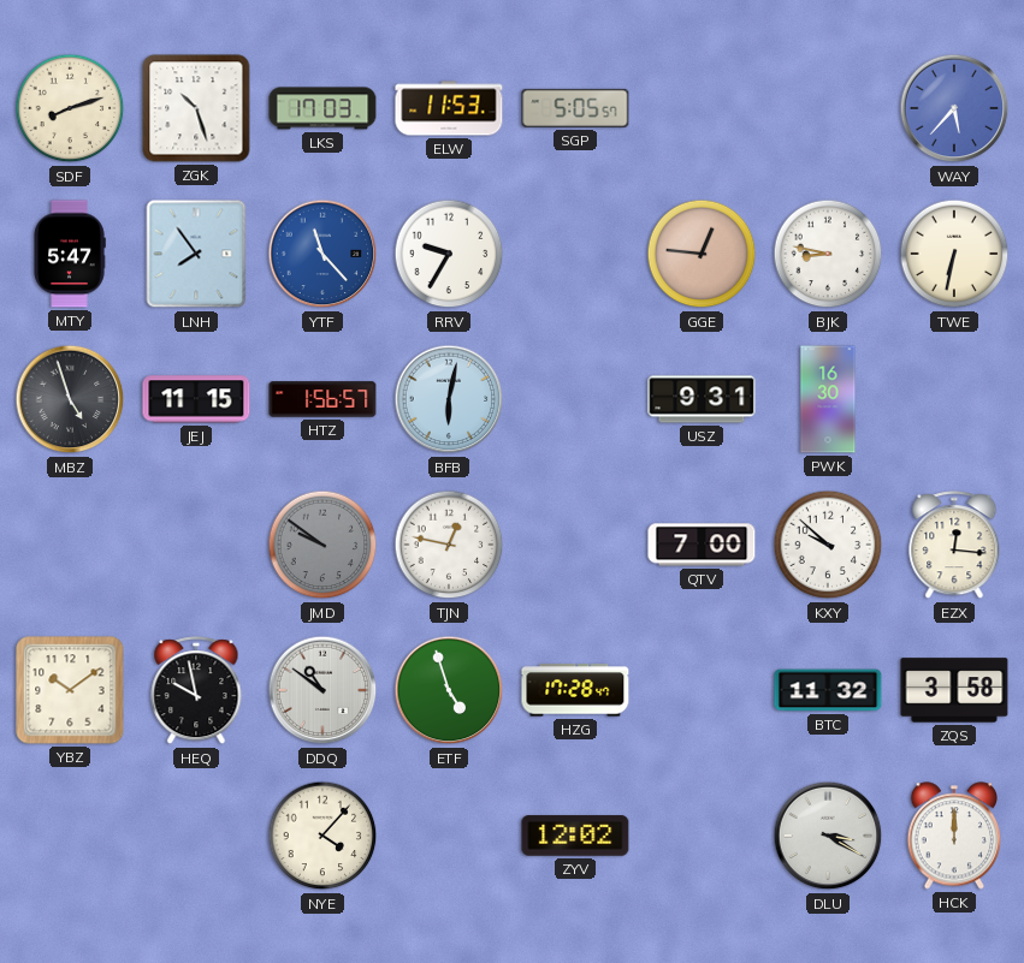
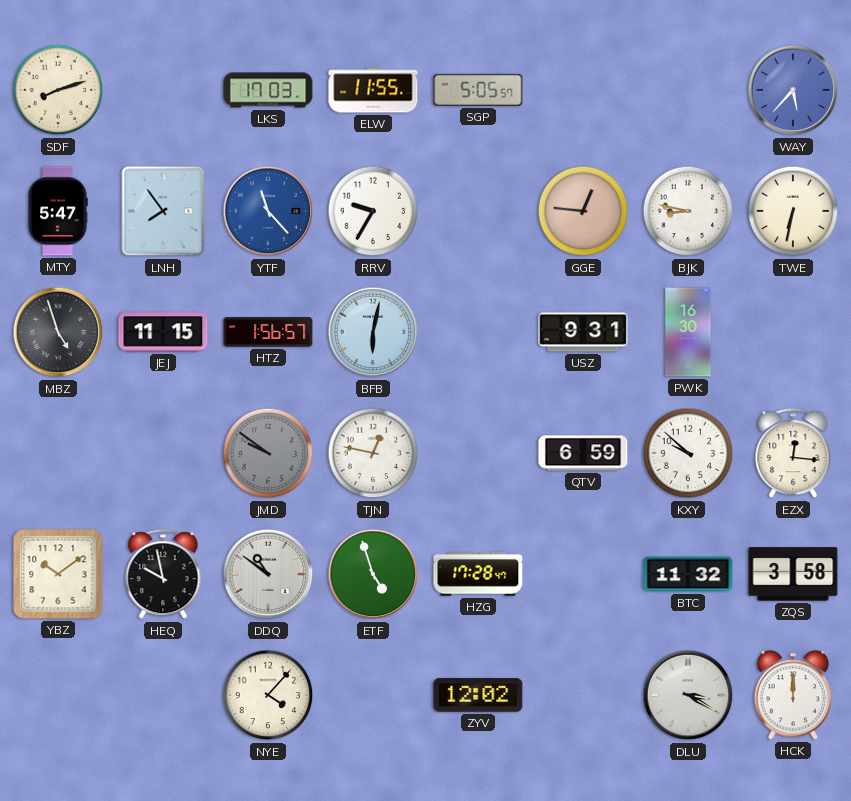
ZGK: 10:27 -> none (196, 108)
ELW: 11:53 -> 11:55 (373, 90)
QTV: 7:00 -> 6:59 (583, 453)
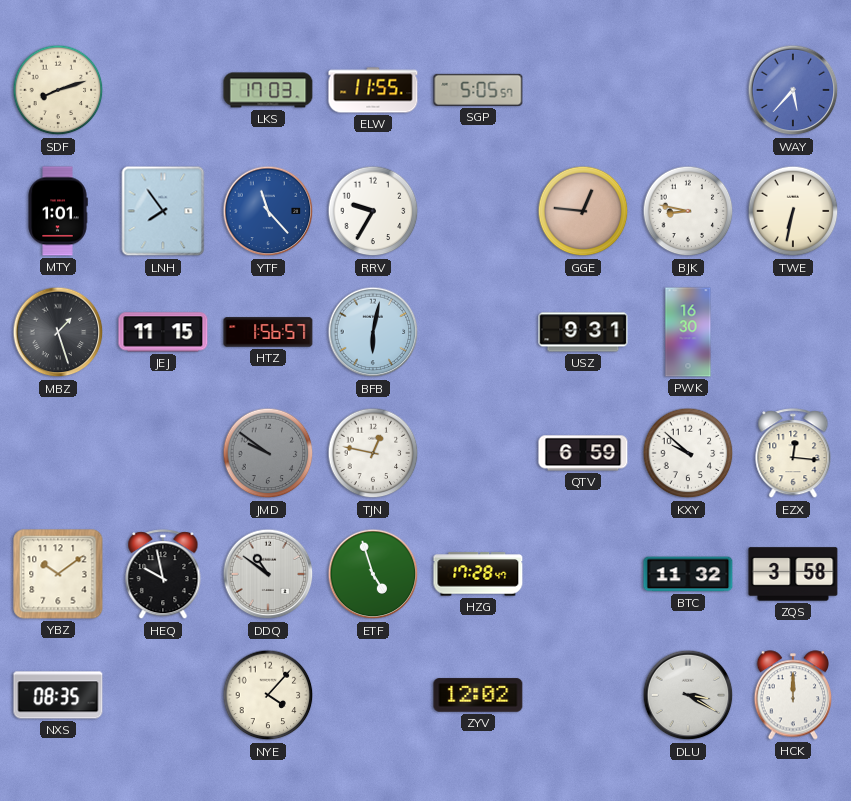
MTY: 5:47 -> 1:01 (58, 211)
MBZ: 4:57 -> 1:27 (58, 332)
NXS: none -> 08:35 (58, 695)
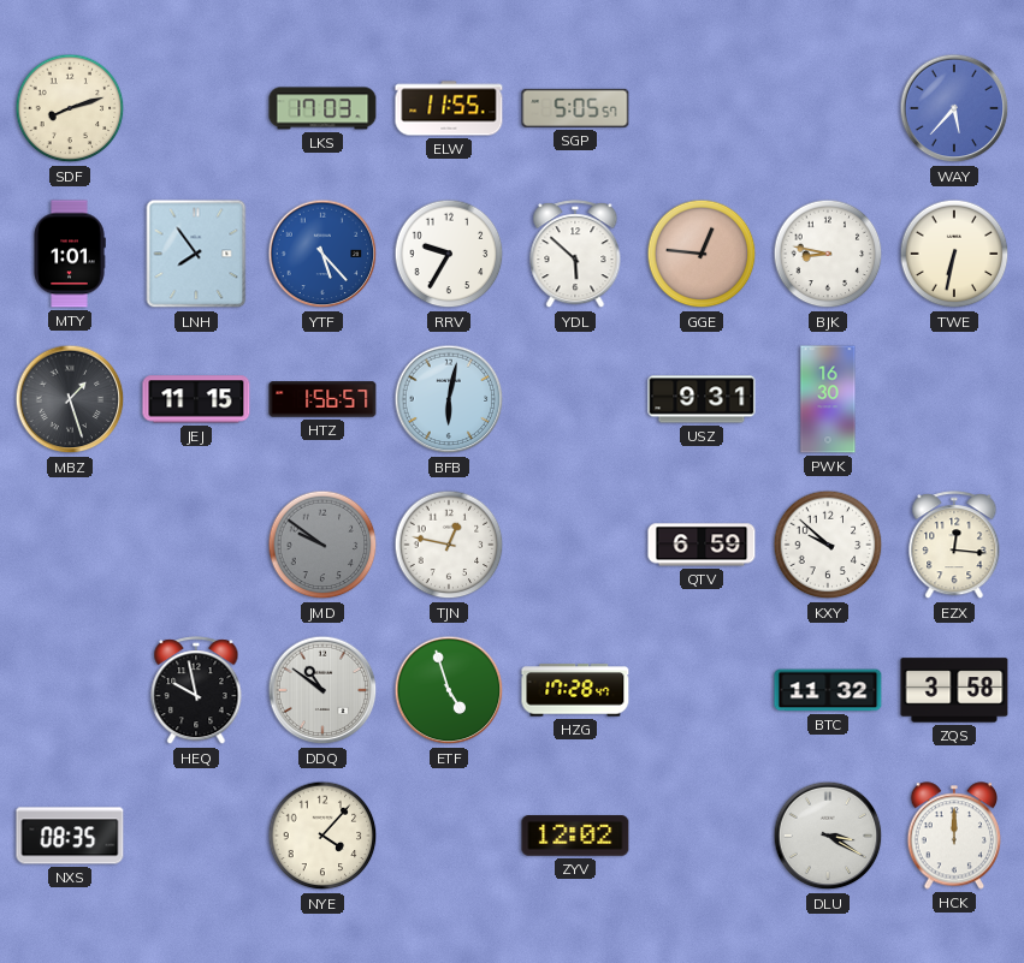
YTF: 11:23 -> 5:23 (322, 254)
YDL: none -> 5:52 (575, 255)
YBZ: 10:09 -> none (58, 574)
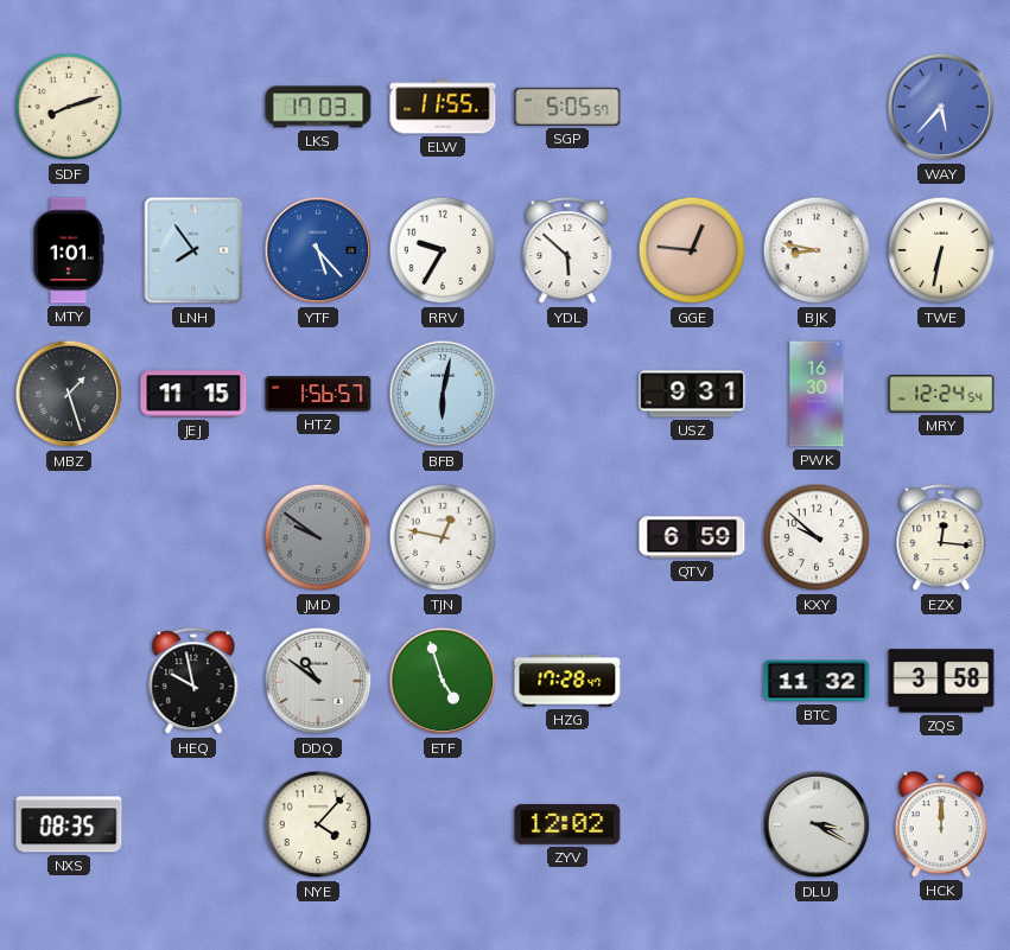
MRY: none -> 12:24 (941, 394)
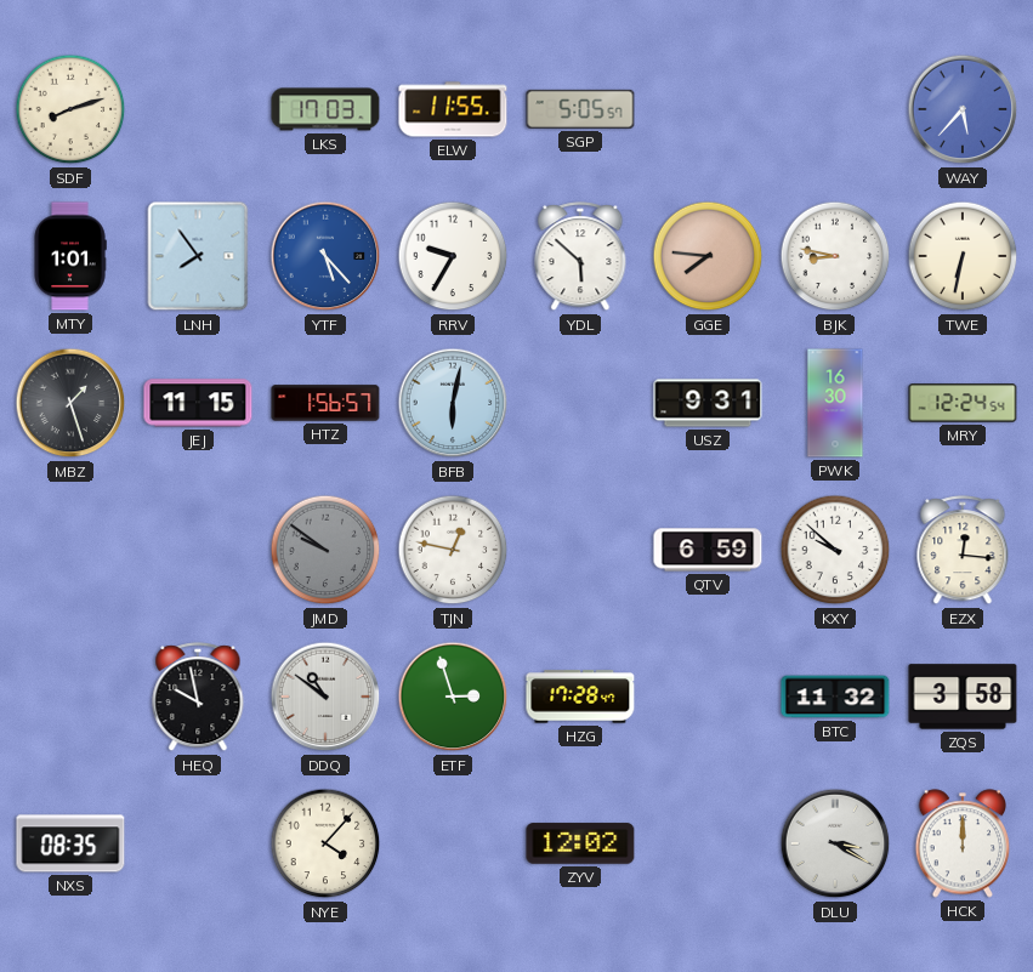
GGE: 12:46 -> 7:46 (708, 256)
ETF: 4:57 -> 2:57 (453, 697)
